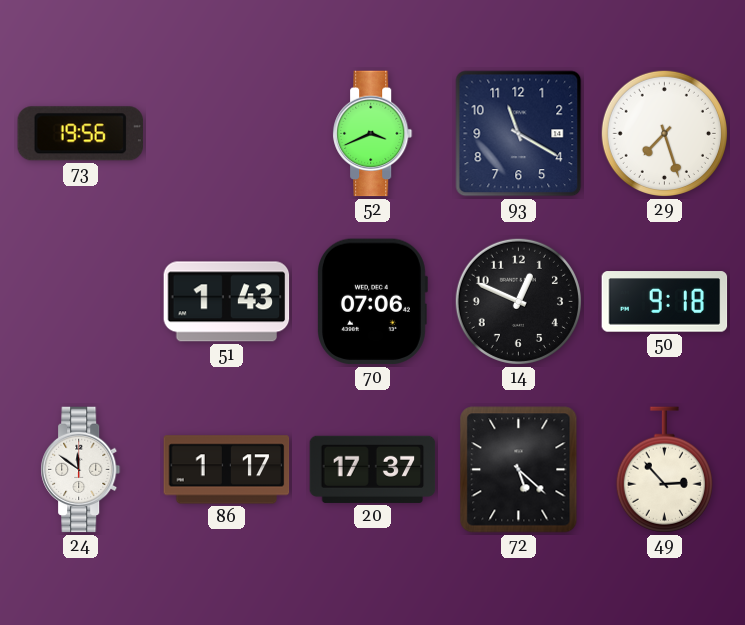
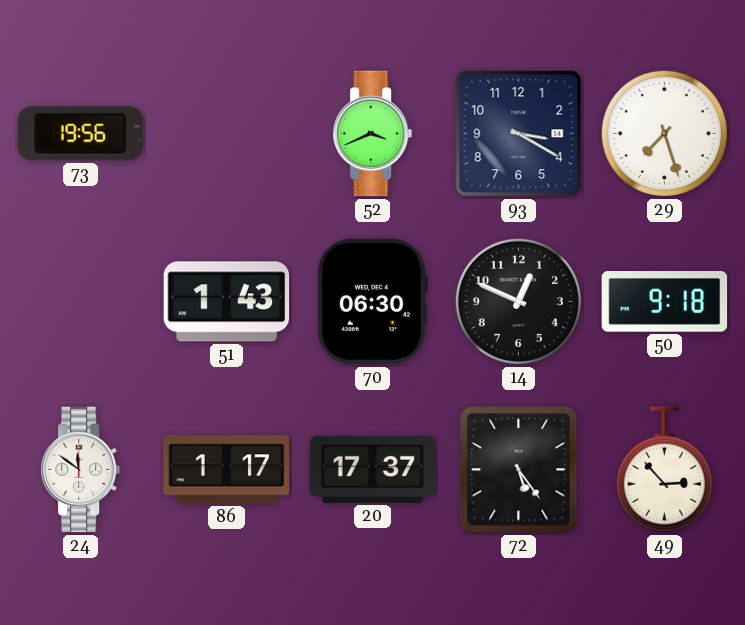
93: 11:20 -> 3:20 (519, 134)
70: 07:06 -> 06:30 (373, 302)
72: 5:22 -> 5:24 (519, 470)
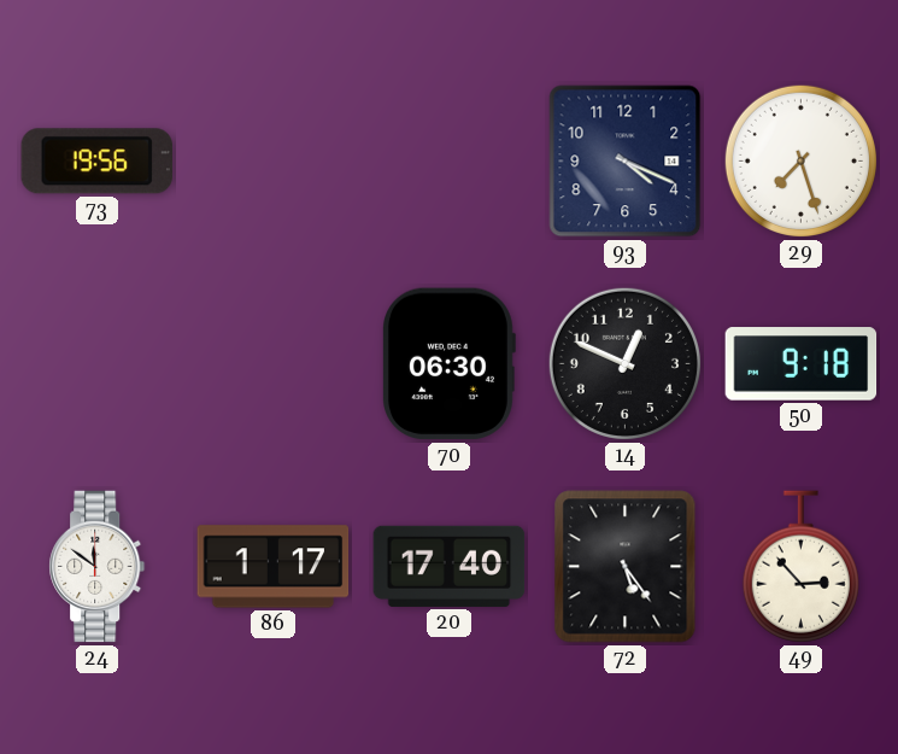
52: 3:41 -> none (373, 134)
93: 3:20 -> 4:19 (626, 162)
51: 1:43 -> none (227, 302)
20: 17:37 -> 17:40 (450, 566)
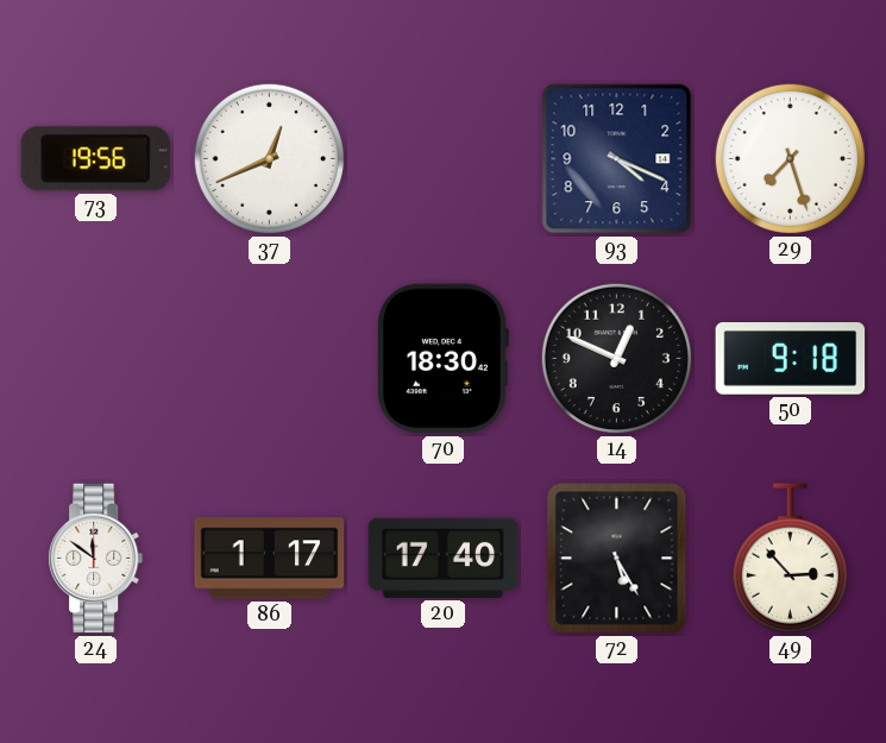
37: none -> 12:41 (269, 158)
70: 06:30 -> 18:30 (444, 359)
72: 5:24 -> 5:25 (617, 559)
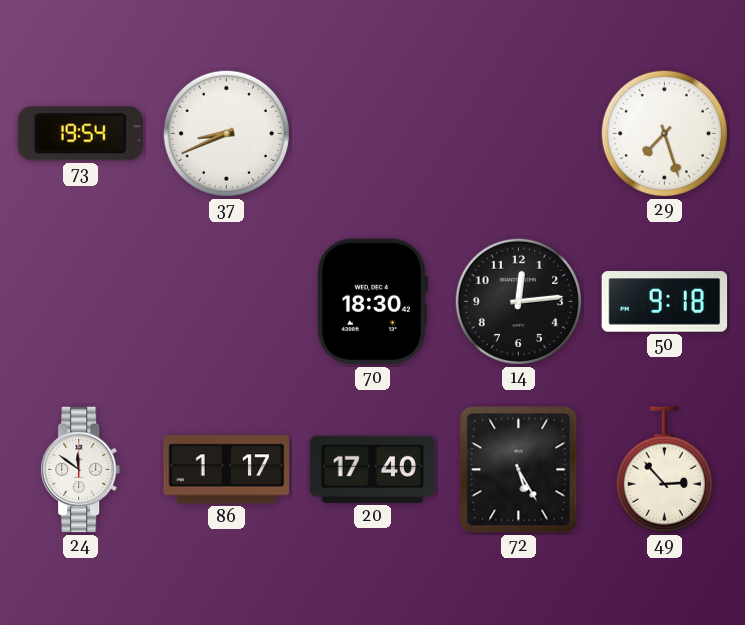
73: 19:56 -> 19:54 (80, 134)
37: 12:41 -> 8:41 (226, 133)
93: 4:19 -> none (617, 159)
14: 12:49 -> 12:14 (518, 301)
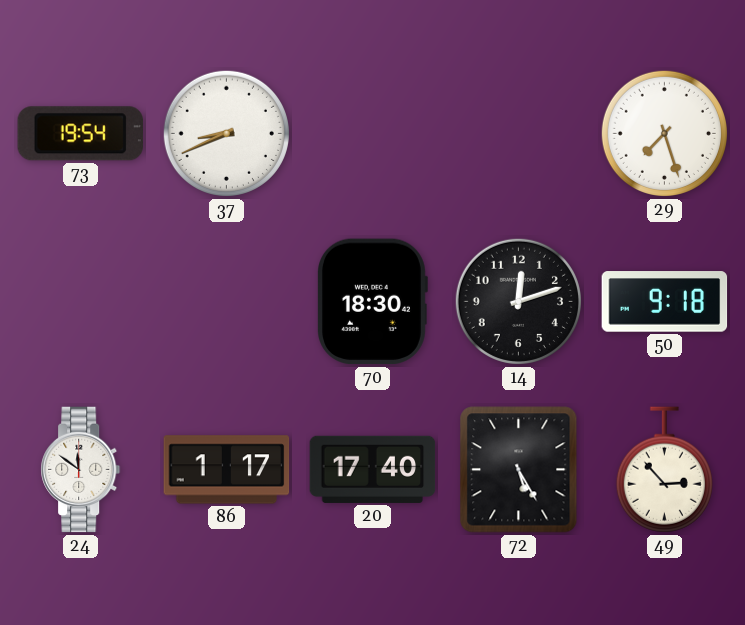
14: 12:14 -> 12:12 (518, 301)
